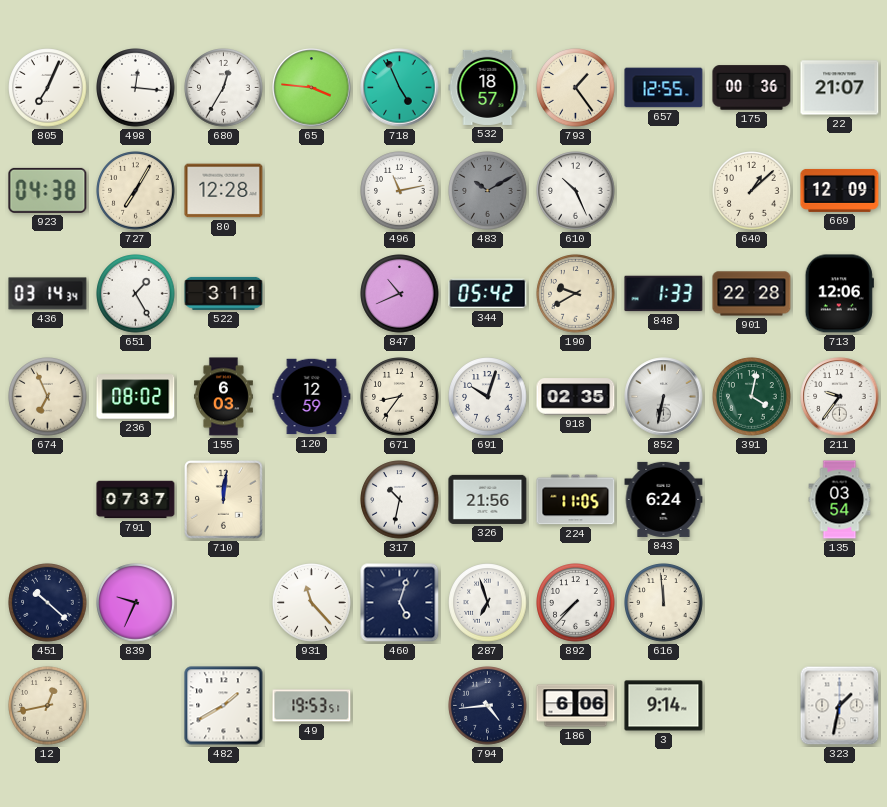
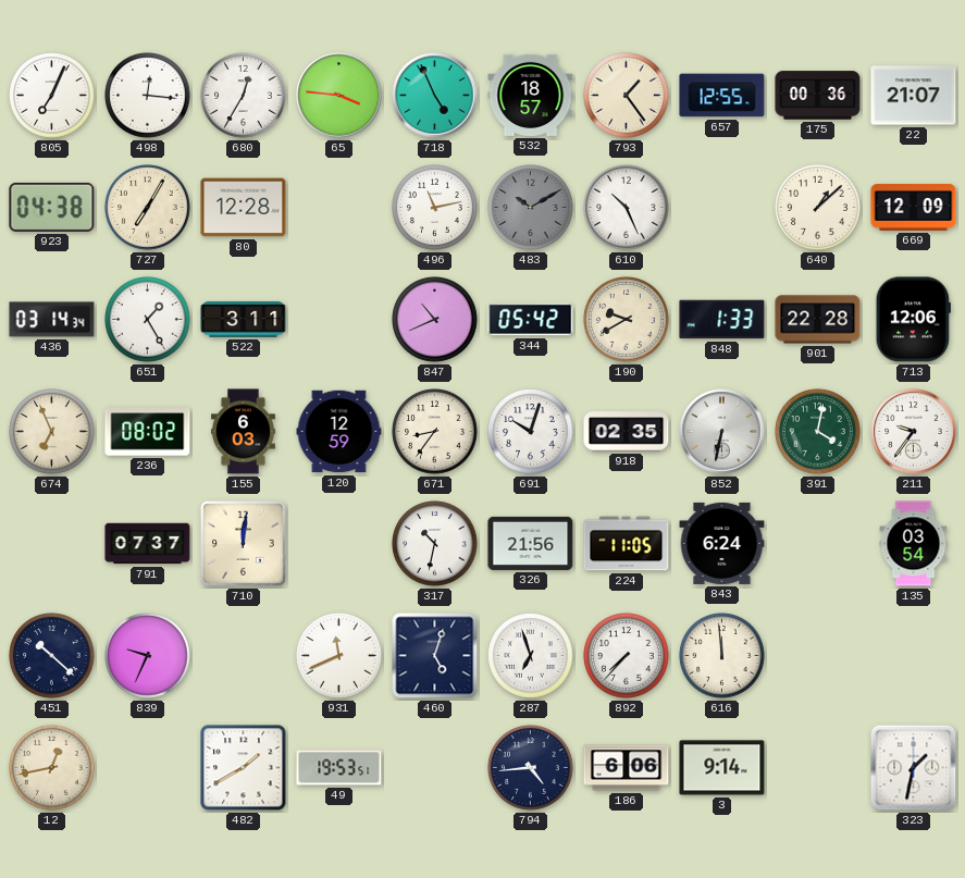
931: 11:23 -> 11:41 (339, 656)
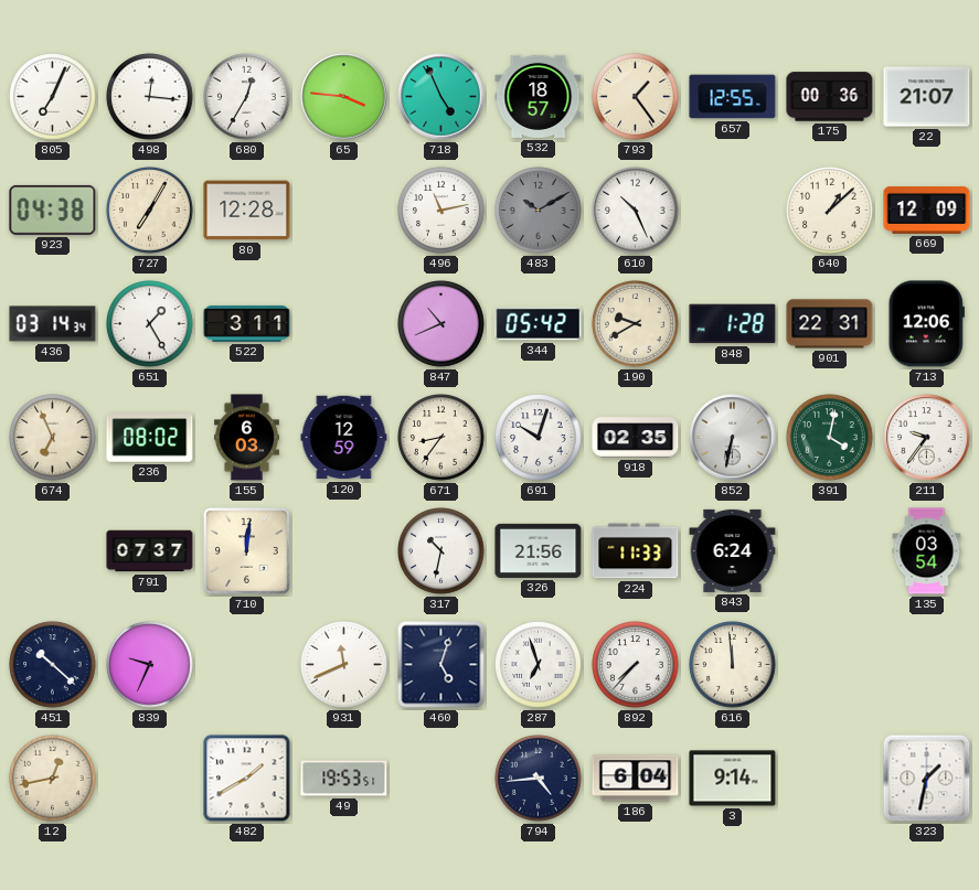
848: 1:33 -> 1:28 (733, 324)
901: 22:28 -> 22:31 (830, 324)
224: 11:05 -> 11:33 (636, 551)
186: 6:06 -> 6:04 (636, 779)
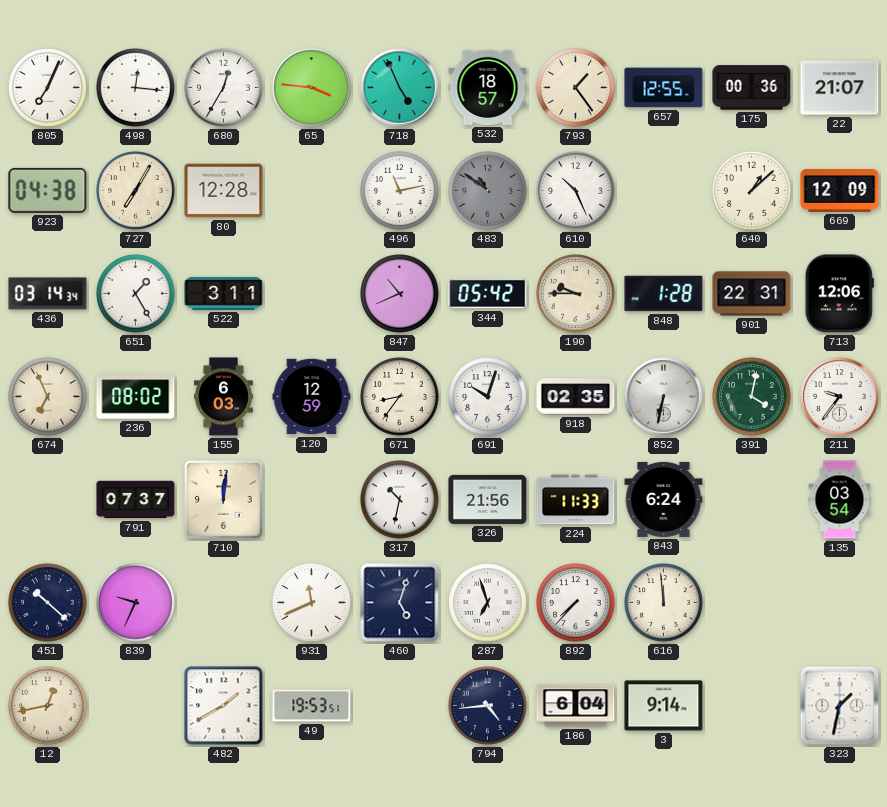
483: 10:10 -> 10:51 (488, 191)
190: 9:40 -> 9:45 (576, 294)
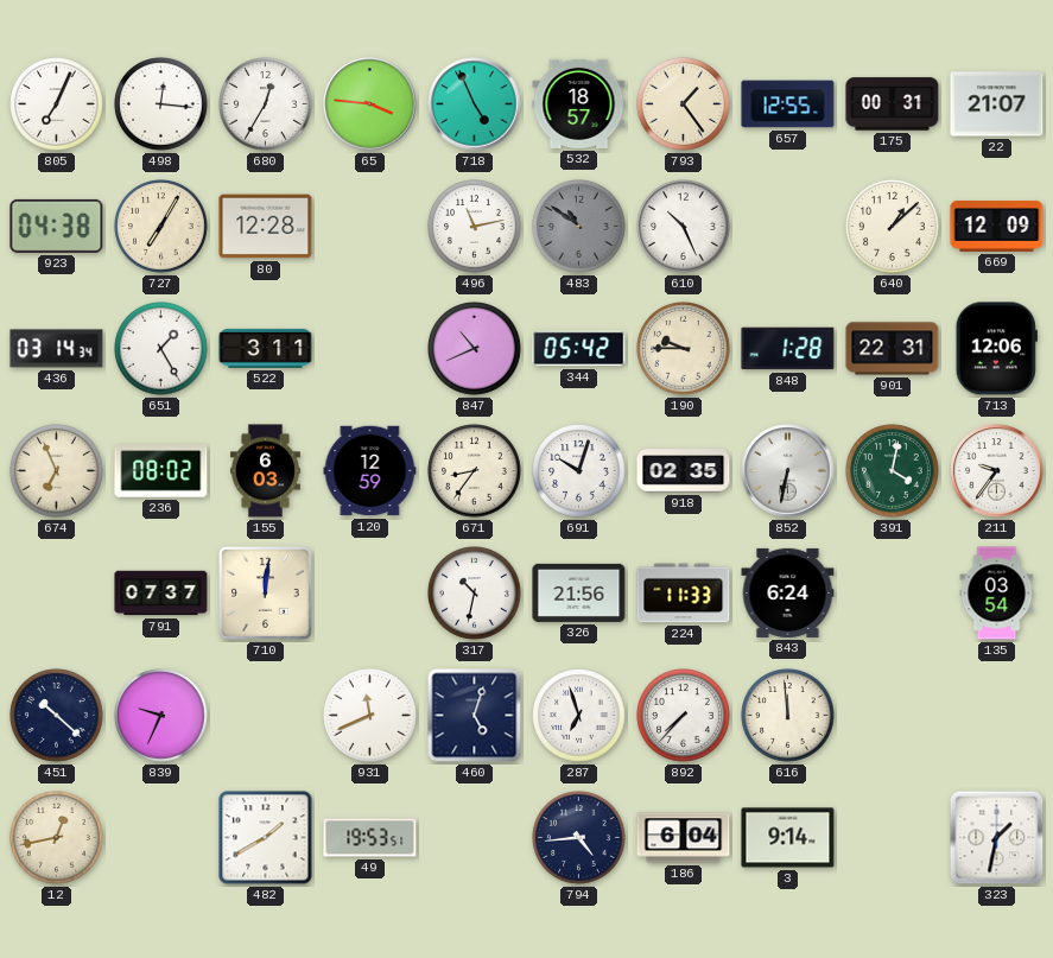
175: 00:36 -> 00:31 (893, 104)
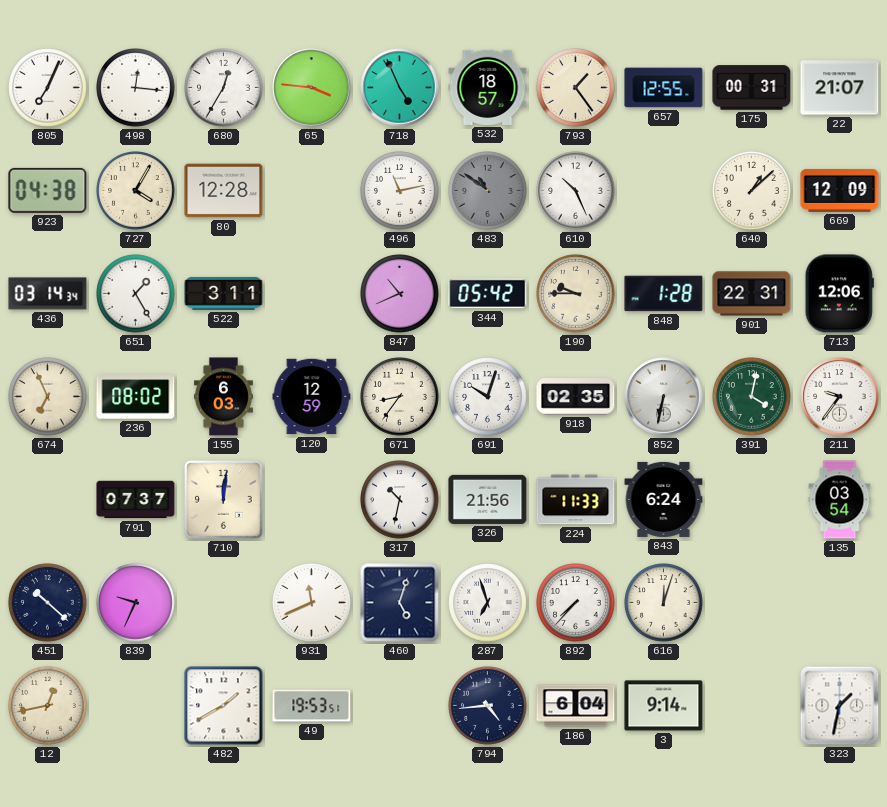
727: 7:05 -> 4:05 (136, 191)
616: 11:59 -> 12:03 (664, 603)
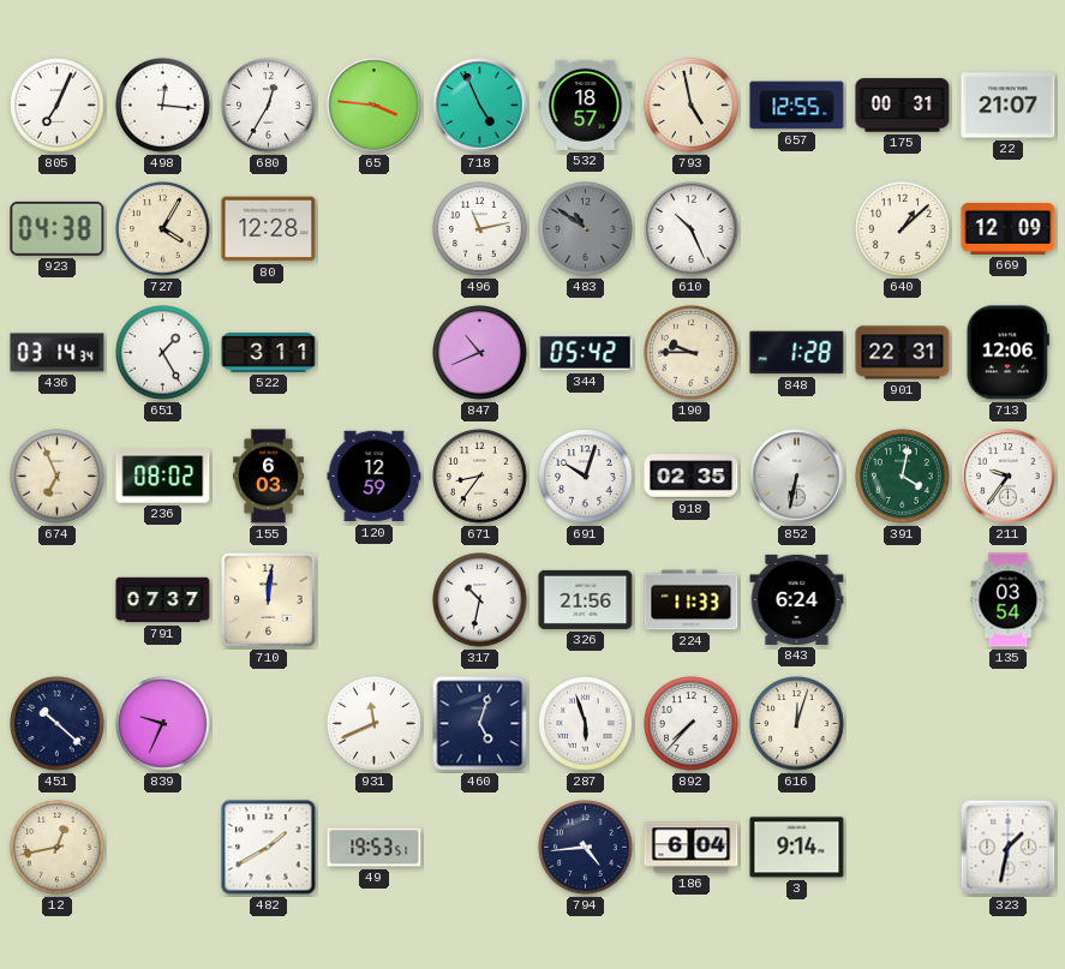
793: 1:24 -> 4:58 (692, 106)
287: 6:57 -> 5:57 (586, 724)
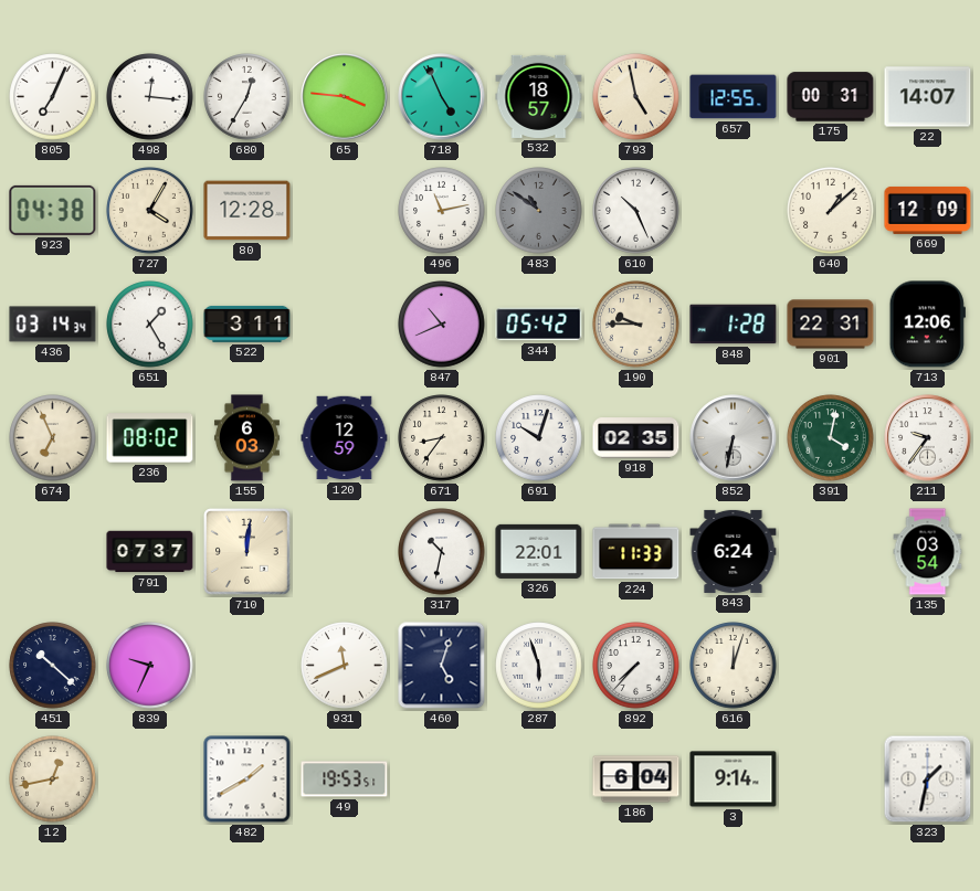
22: 21:07 -> 14:07 (928, 97)
326: 21:56 -> 22:01 (539, 551)
794: 4:44 -> none (586, 848)
